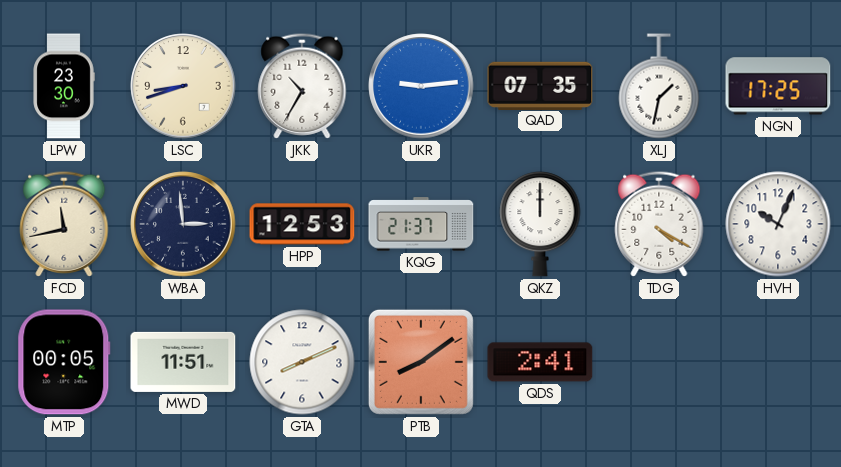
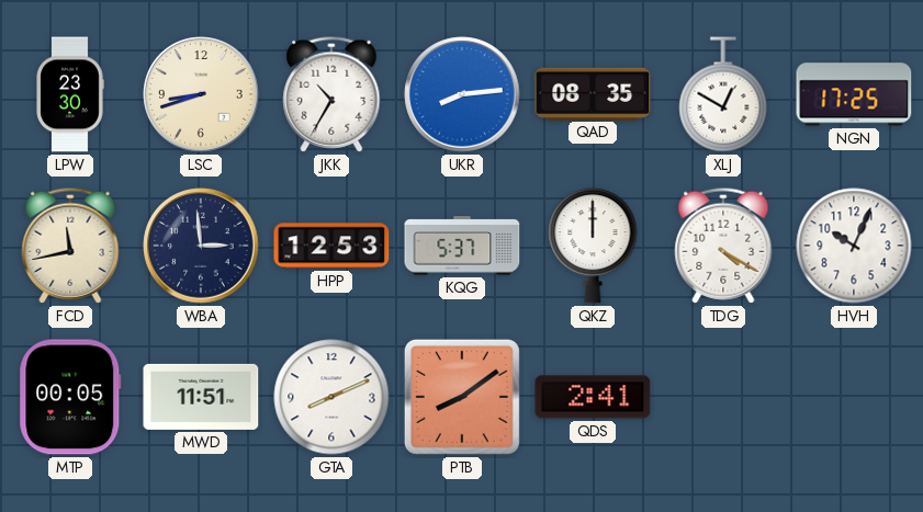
UKR: 9:14 -> 8:14 (462, 94)
QAD: 07:35 -> 08:35 (593, 93)
XLJ: 1:32 -> 12:50 (723, 94)
KQG: 21:37 -> 5:37 (462, 246)
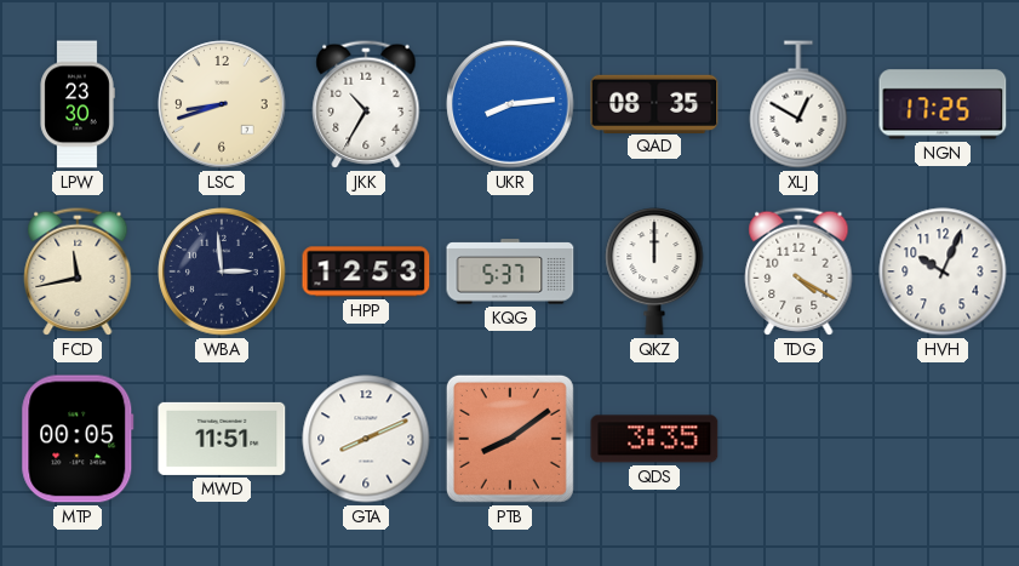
QDS: 2:41 -> 3:35 (654, 439)
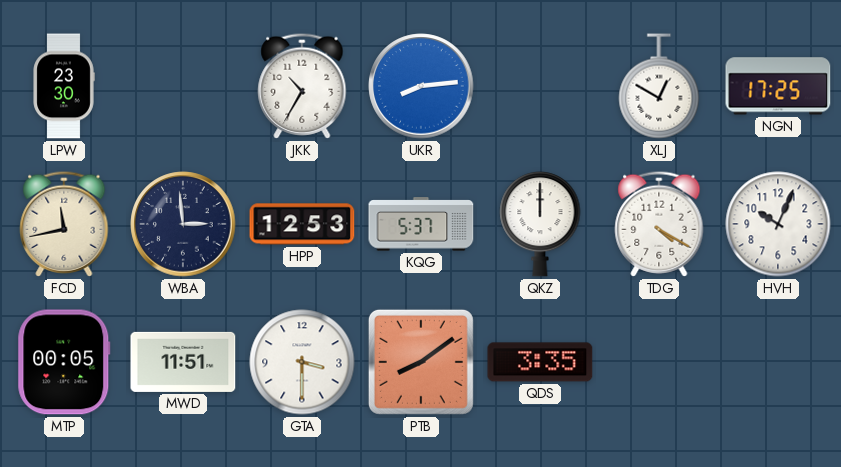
LSC: 8:42 -> none (222, 104)
QAD: 08:35 -> none (654, 103)
GTA: 8:11 -> 3:30 (302, 362)
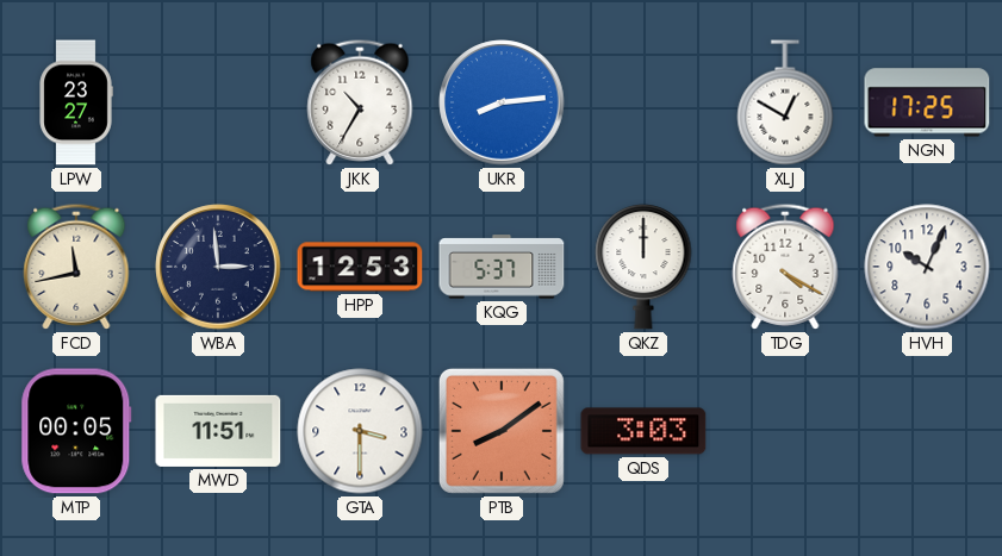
LPW: 23:30 -> 23:27 (76, 102)
QDS: 3:35 -> 3:03 (643, 431)
